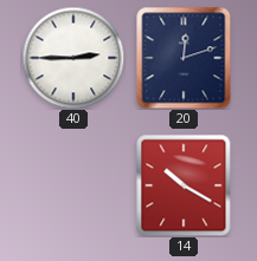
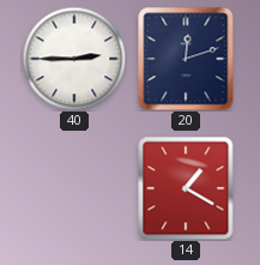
14: 10:20 -> 1:20 (186, 188)
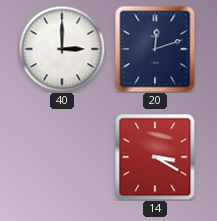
40: 2:45 -> 3:00 (62, 49)
14: 1:20 -> 3:20 (155, 157)
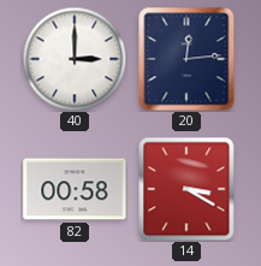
20: 12:12 -> 12:14 (186, 59)
82: none -> 00:58 (75, 189)
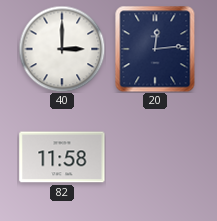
82: 00:58 -> 11:58 (62, 157)
14: 3:20 -> none (186, 189)
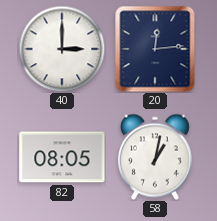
82: 11:58 -> 08:05 (62, 157)
58: none -> 1:02 (155, 157)
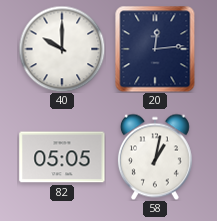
40: 3:00 -> 10:00 (62, 49)
82: 08:05 -> 05:05 (62, 157)
